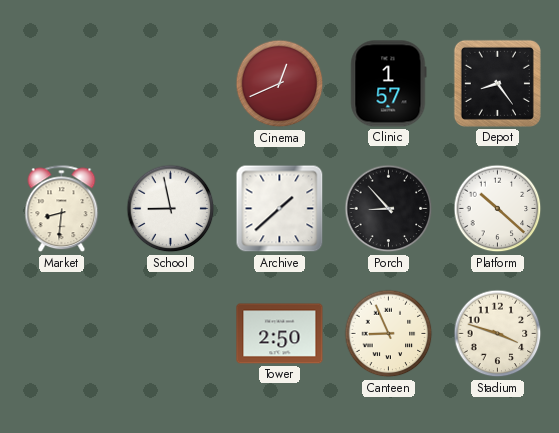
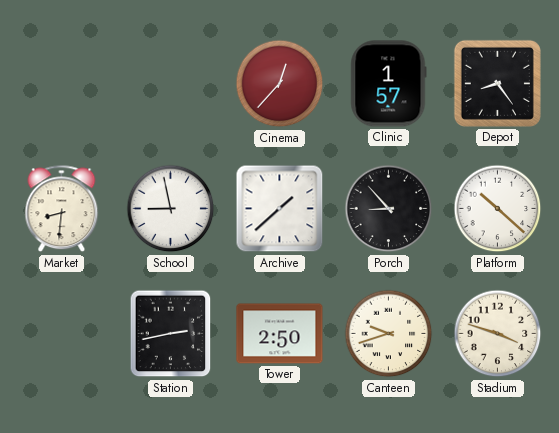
Cinema: 12:41 -> 12:37 (280, 84)
Station: none -> 2:43 (171, 334)
Canteen: 8:56 -> 9:42 (389, 334)
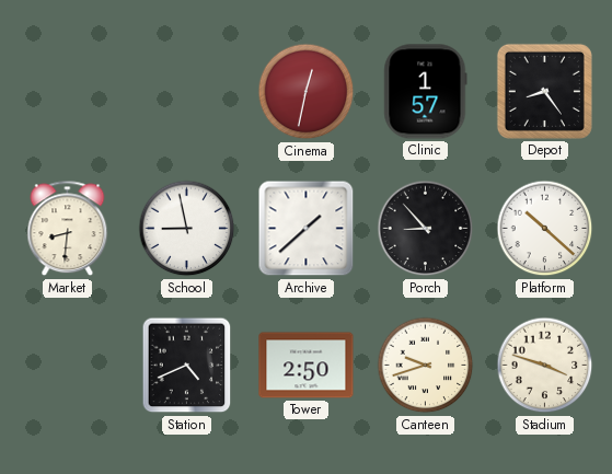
Cinema: 12:37 -> 12:32 (307, 92)
Station: 2:43 -> 4:41 (187, 366)
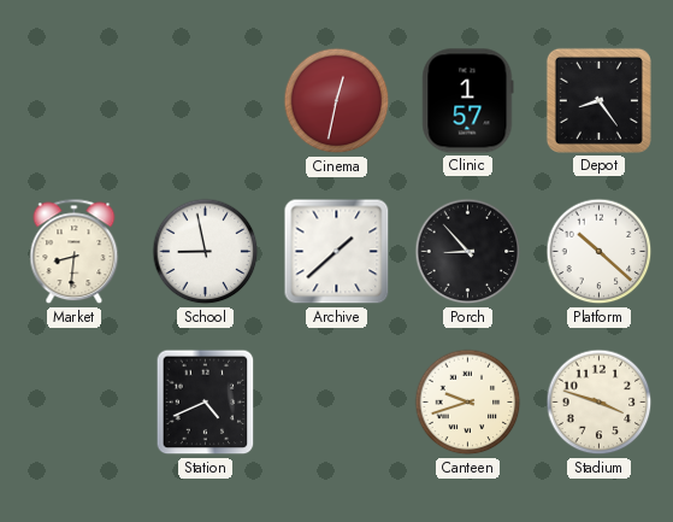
Tower: 2:50 -> none (307, 366)
